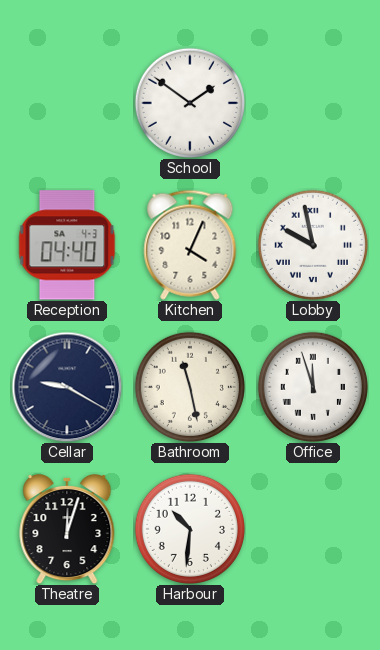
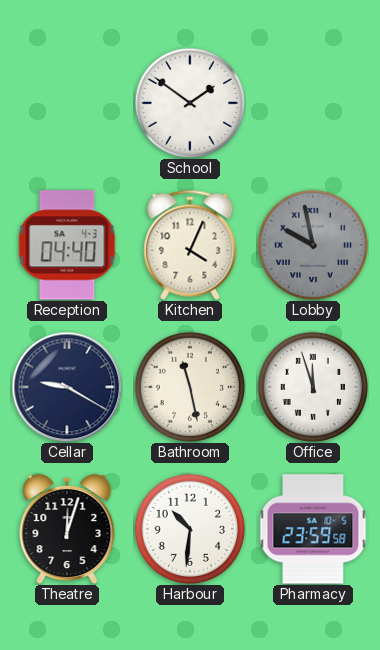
Lobby dial: white -> grey (313, 245)
Pharmacy: none -> 23:59 (313, 529)
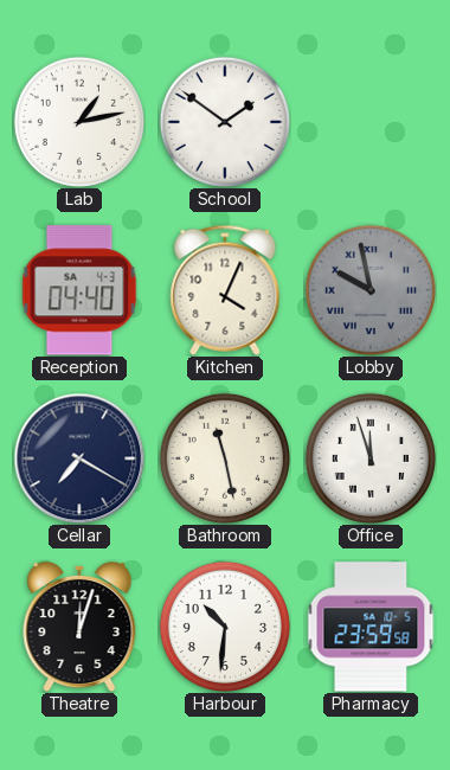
Lab: none -> 1:13 (79, 122)
Cellar: 9:20 -> 7:20 (79, 458)
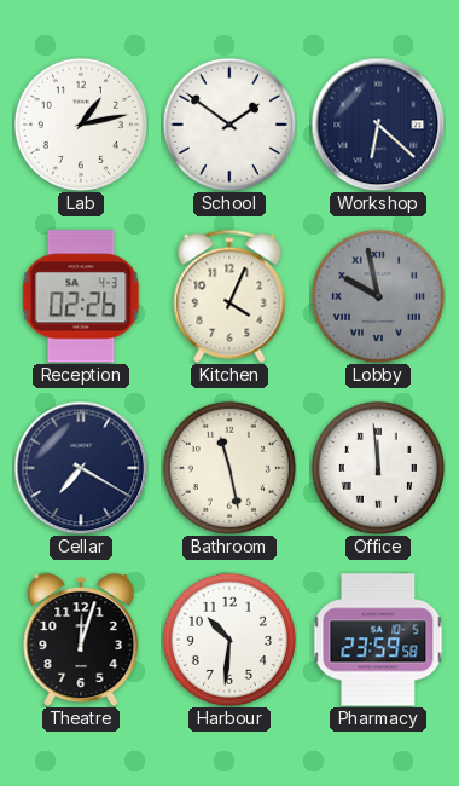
Workshop: none -> 6:22 (378, 125)
Reception: 04:40 -> 02:26 (81, 296)
Office: 11:57 -> 11:59 (378, 468)
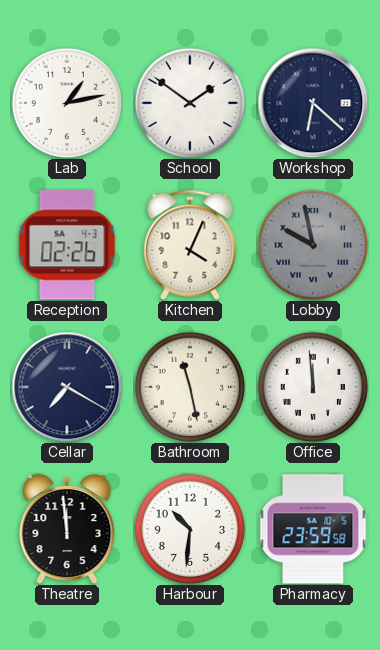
Theatre: 12:03 -> 11:59 (67, 529)
